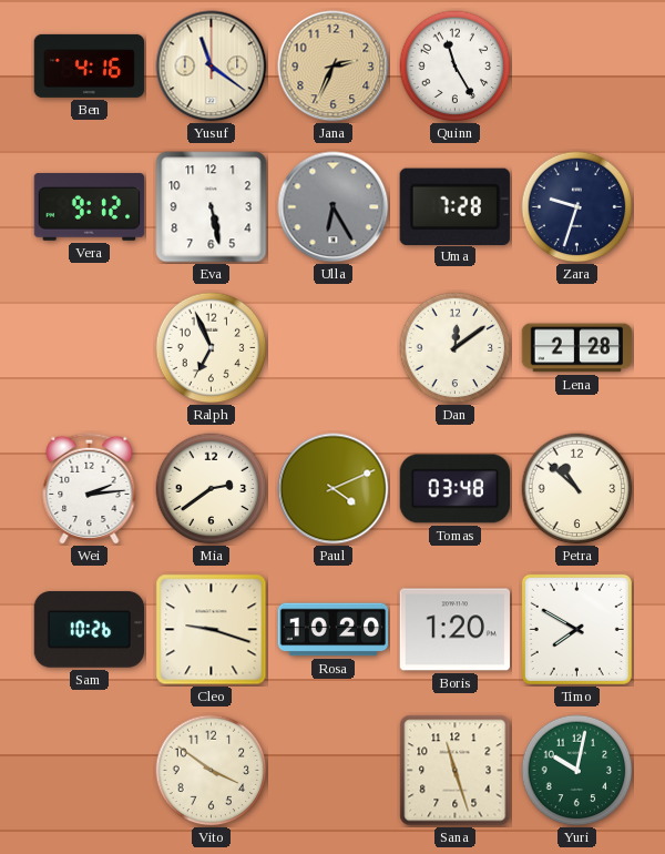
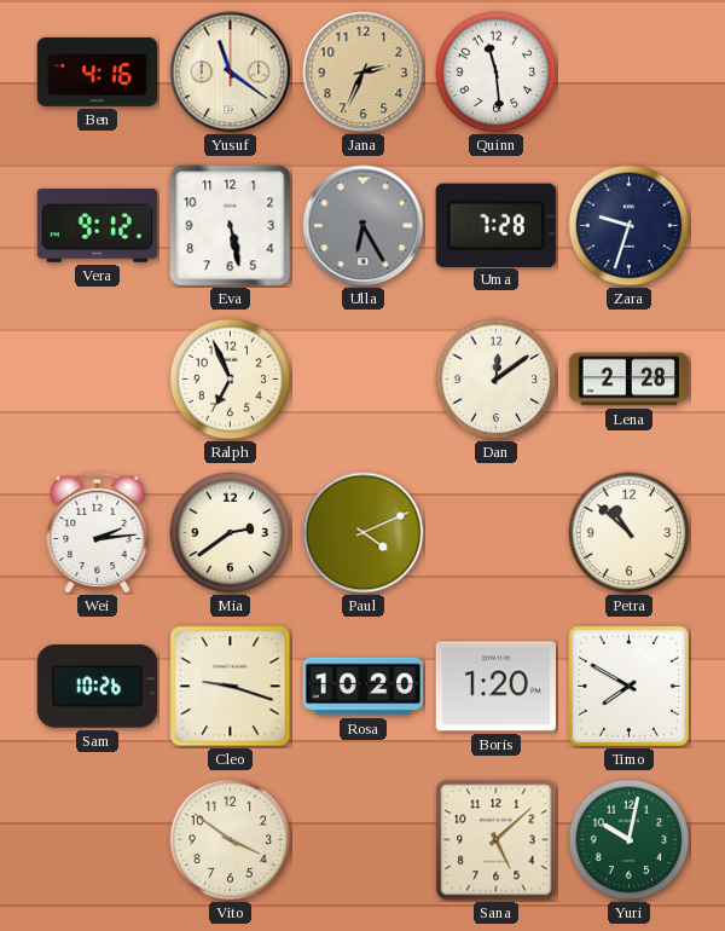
Quinn: 11:25 -> 11:29 (497, 73)
Tomas: 03:48 -> none (454, 489)
Sana: 11:27 -> 5:08 (497, 840)
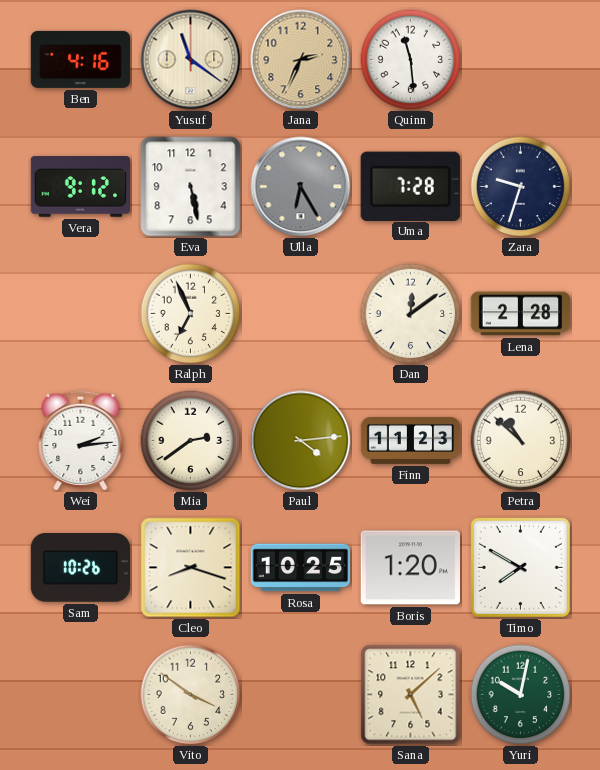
Paul: 4:11 -> 4:14 (301, 441)
Finn: none -> 11:23 (411, 440)
Cleo: 9:18 -> 8:18 (191, 568)
Rosa: 10:20 -> 10:25 (301, 568)
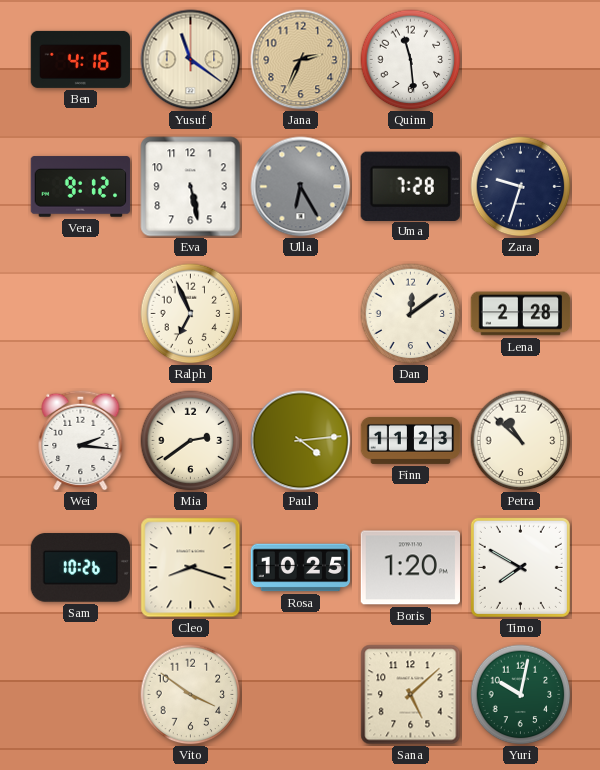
Wei: 2:14 -> 2:16 (81, 440)
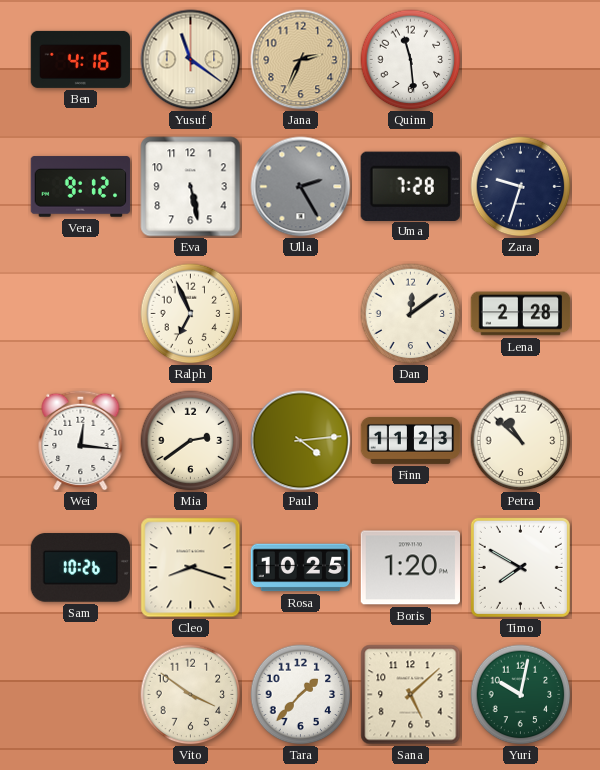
Ulla: 6:25 -> 2:25 (301, 187)
Wei: 2:16 -> 12:16 (81, 440)
Tara: none -> 1:37 (301, 695)
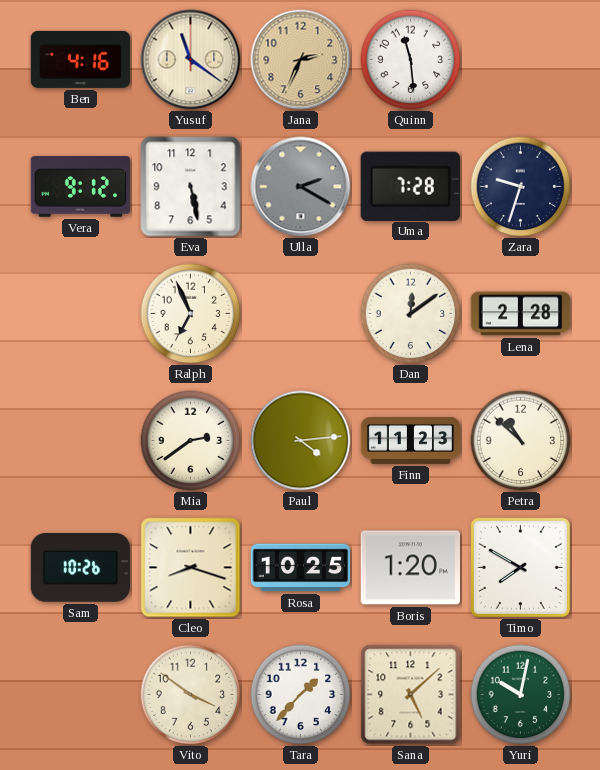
Ulla: 2:25 -> 2:20 (301, 187)
Wei: 12:16 -> none (81, 440)
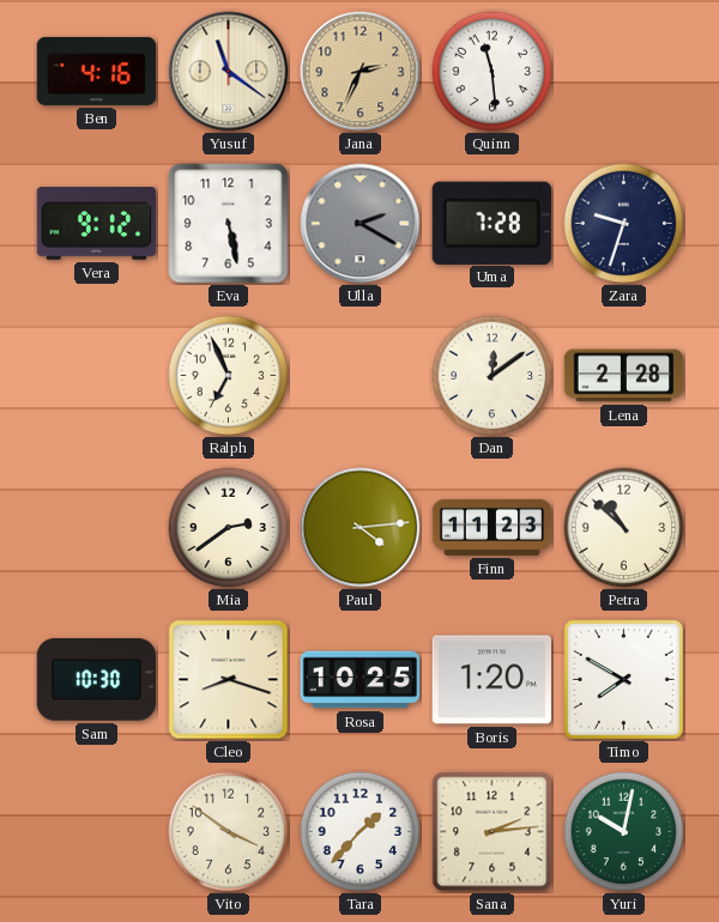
Sam: 10:26 -> 10:30 (96, 680)
Sana: 5:08 -> 2:14 (493, 832)
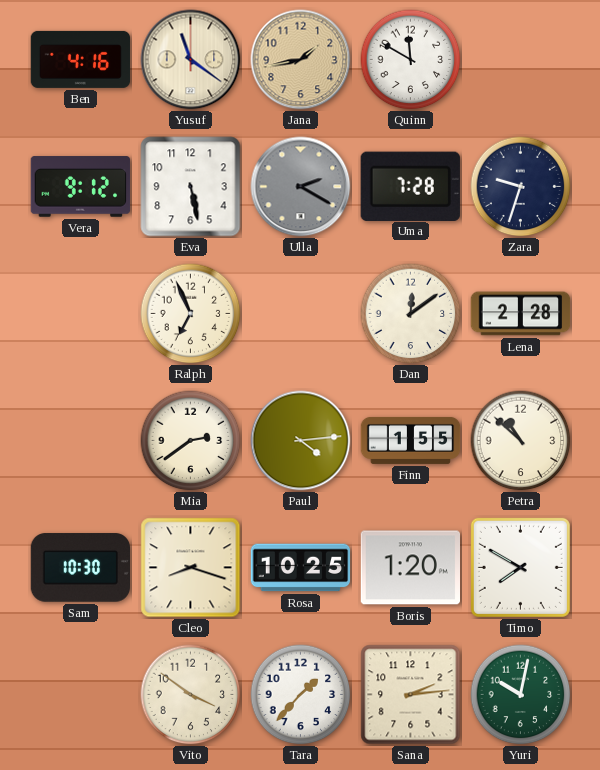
Jana: 2:34 -> 1:43 (301, 60)
Quinn: 11:29 -> 11:50 (411, 60)
Finn: 11:23 -> 1:55 (411, 440)
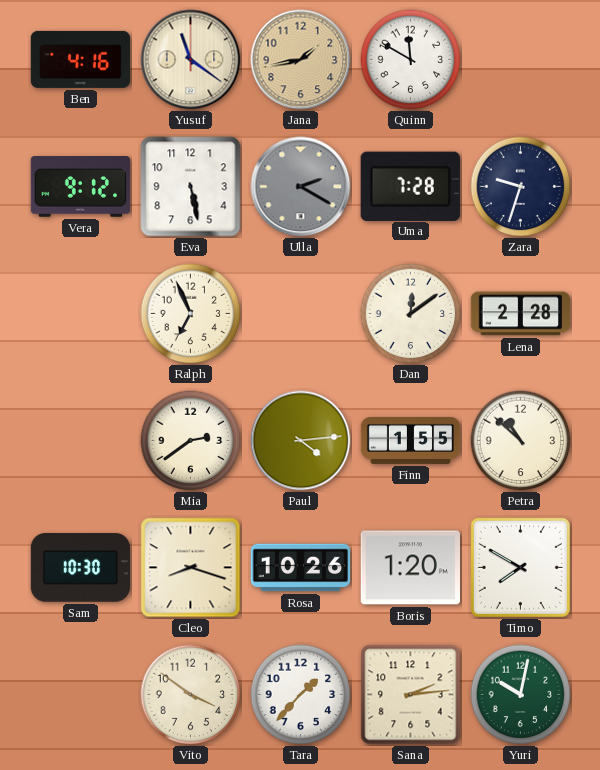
Rosa: 10:25 -> 10:26 (301, 568)
